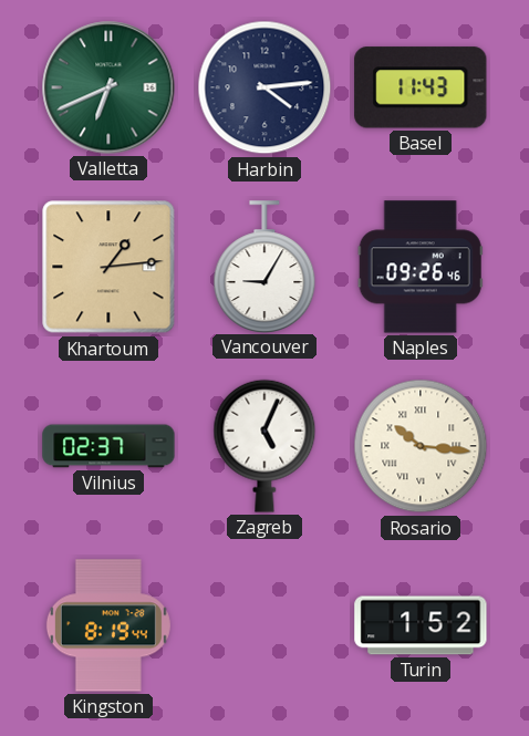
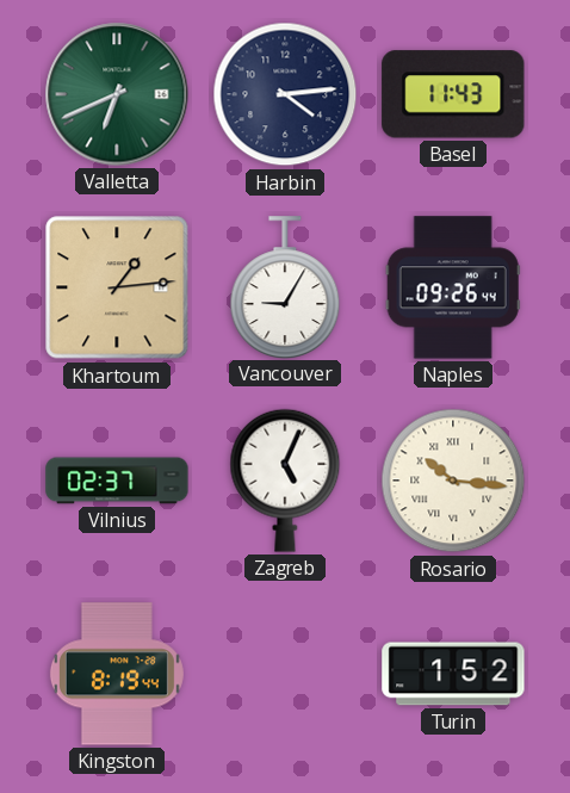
Naples: 09:26:46 -> 09:26:44 (453, 287)
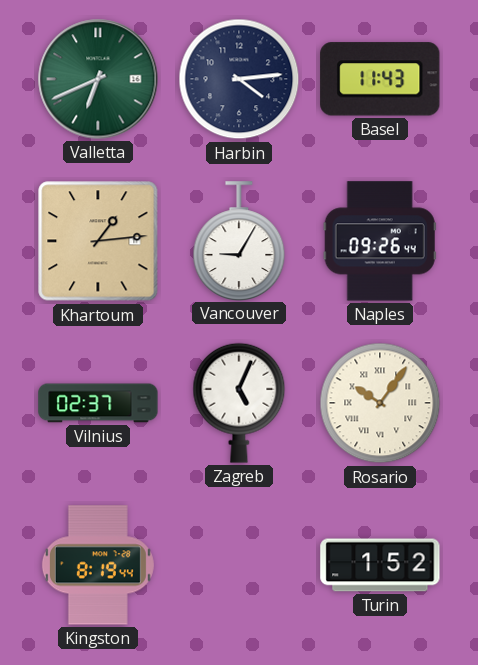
Rosario: 10:16 -> 10:06 (380, 403)
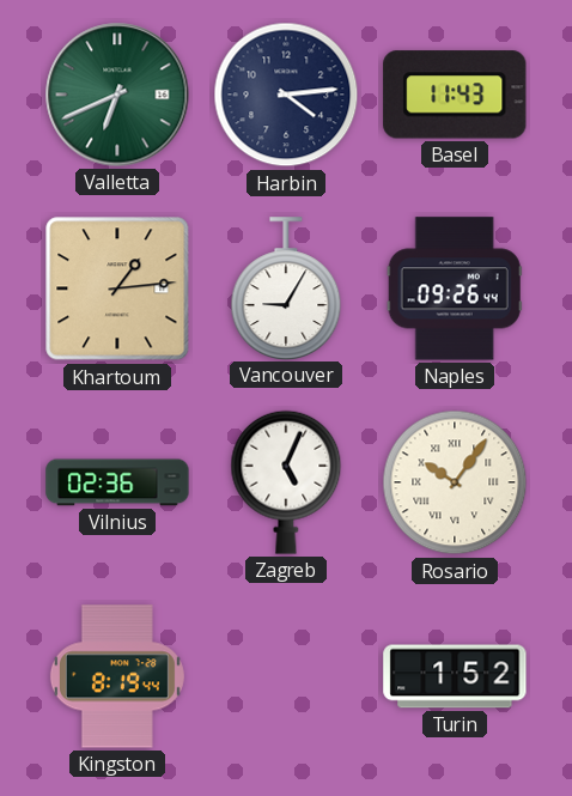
Vilnius: 02:37 -> 02:36 (117, 482)
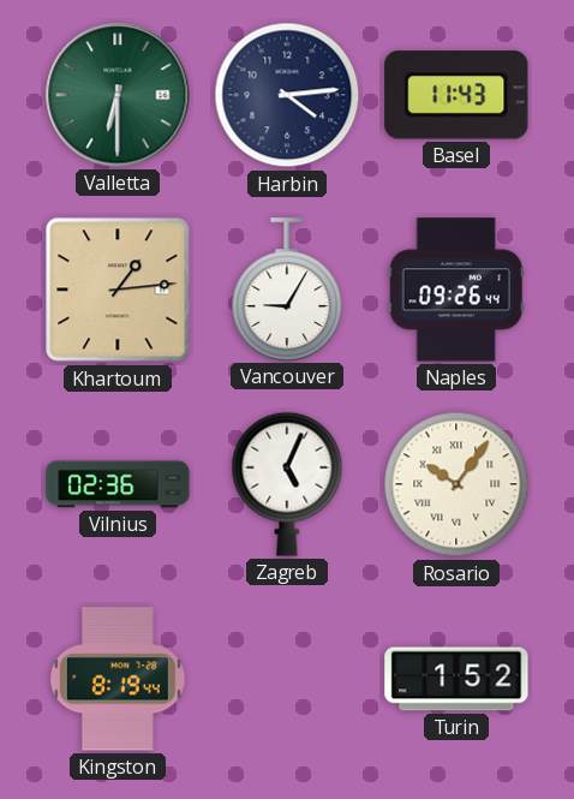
Valletta: 6:41 -> 6:30 (118, 95)
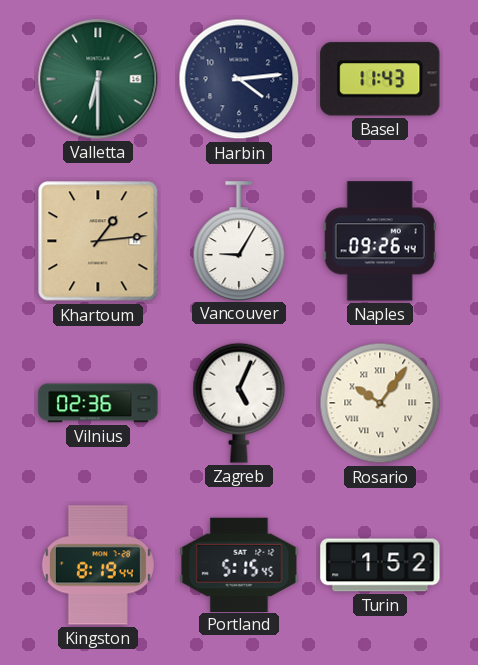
Portland: none -> 5:15 (239, 564)
